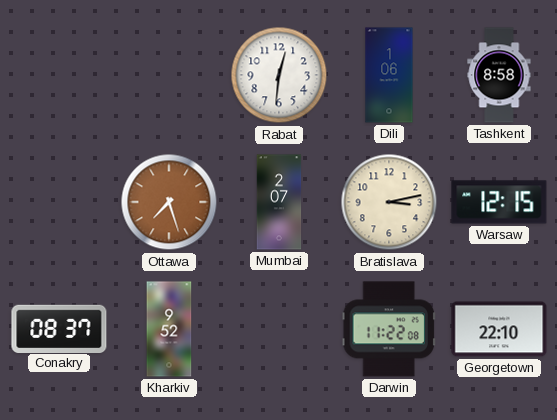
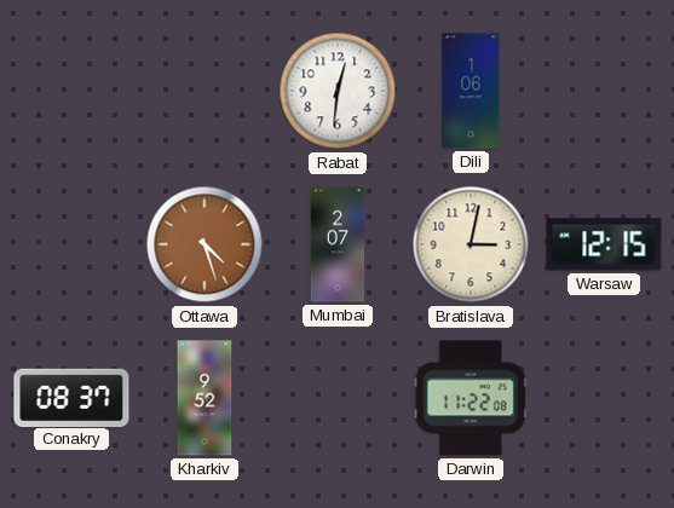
Tashkent: 8:58 -> none (499, 75)
Ottawa: 7:27 -> 4:27 (204, 244)
Bratislava: 3:13 -> 3:02 (471, 244)
Georgetown: 22:10 -> none (499, 329)
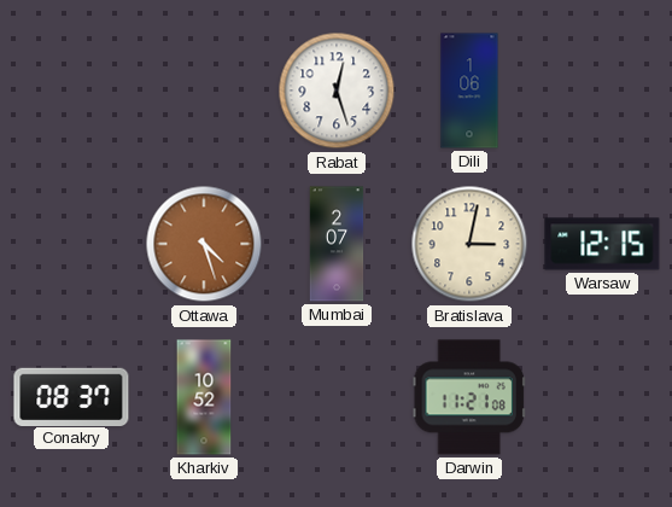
Rabat: 12:31 -> 12:27 (337, 91)
Kharkiv: 9:52 -> 10:52 (204, 397)
Darwin: 11:22 -> 11:21 (468, 397)
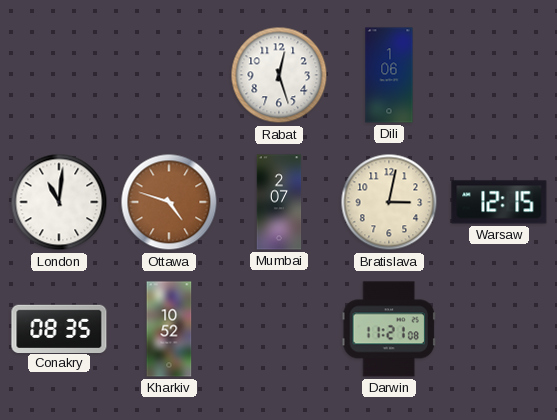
London: none -> 11:01 (59, 202)
Ottawa: 4:27 -> 4:48 (169, 202)
Conakry: 08:37 -> 08:35 (59, 328)
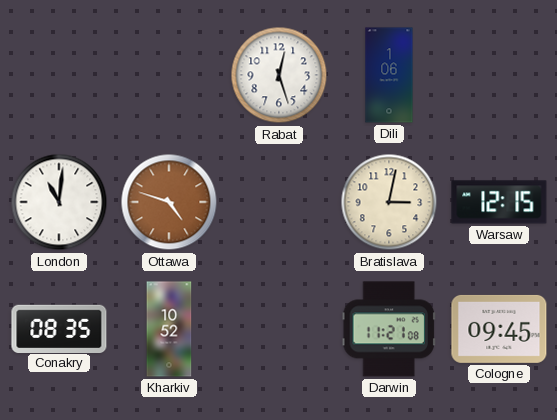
Mumbai: 2:07 -> none (279, 202)
Cologne: none -> 09:45 (499, 329)
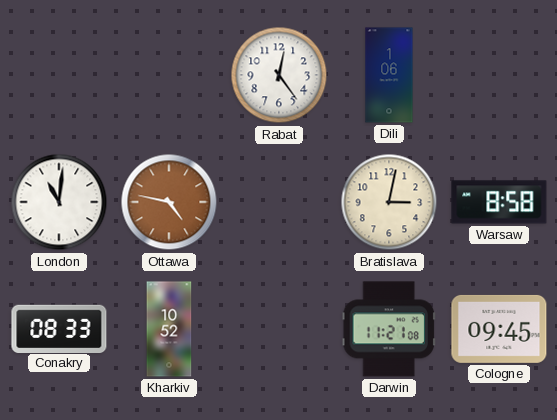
Rabat: 12:27 -> 12:24 (279, 75)
Ottawa: 4:48 -> 4:47 (169, 202)
Warsaw: 12:15 -> 8:58 (499, 202)
Conakry: 08:35 -> 08:33 (59, 328)
